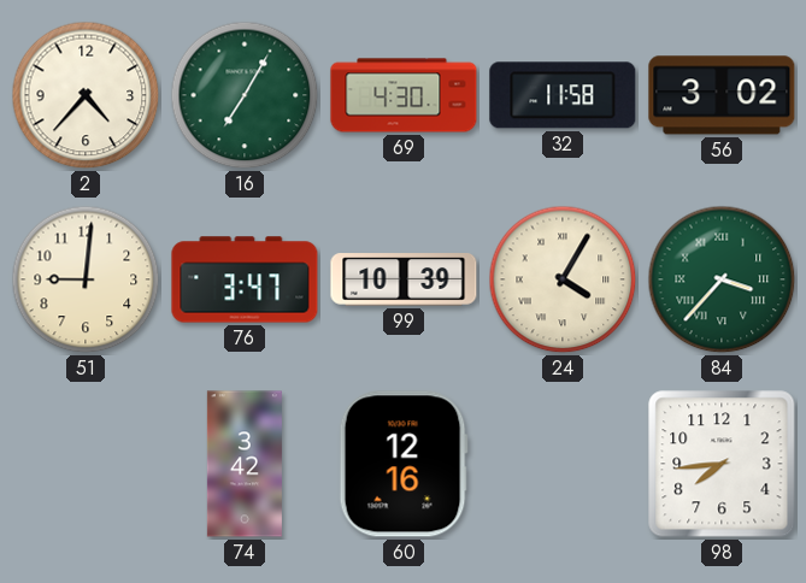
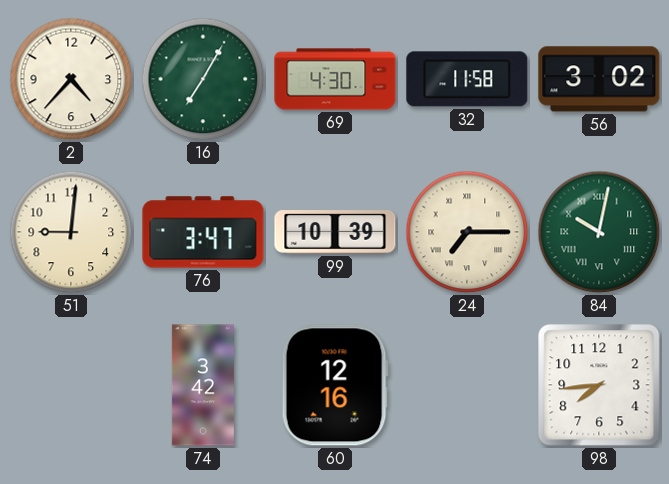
24: 4:05 -> 7:15 (467, 232)
84: 3:37 -> 10:02 (599, 232)
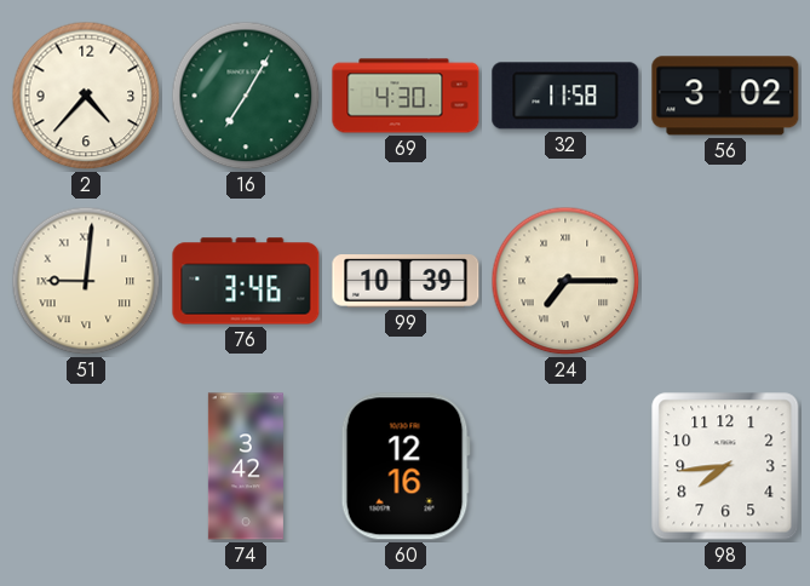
51 numerals: Arabic -> Roman (86, 281)
76: 3:47 -> 3:46 (246, 281)
84: 10:02 -> none (599, 232)
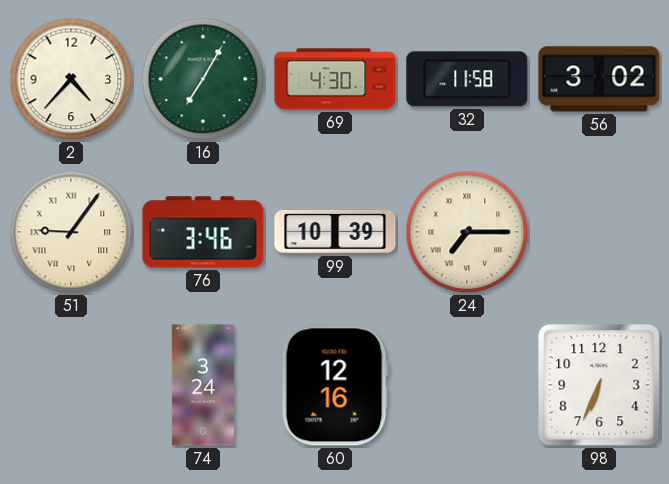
51: 9:01 -> 9:06 (71, 232)
74: 3:42 -> 3:24 (203, 385)
98: 7:44 -> 6:34 (599, 385)
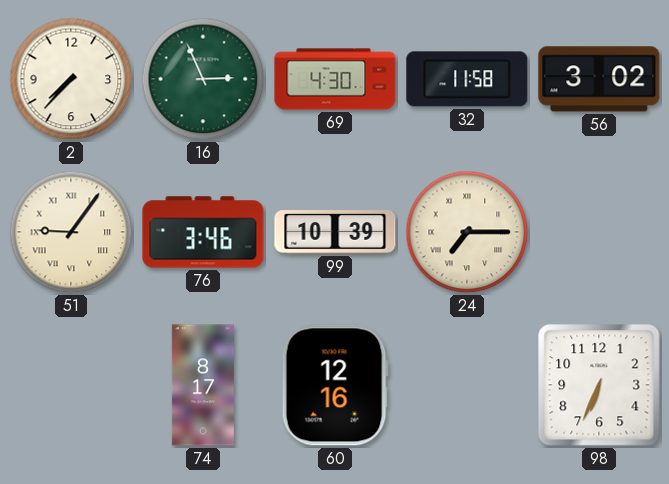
2: 4:37 -> 7:37 (71, 79)
16: 7:05 -> 2:56 (203, 79)
74: 3:24 -> 8:17 (203, 385)
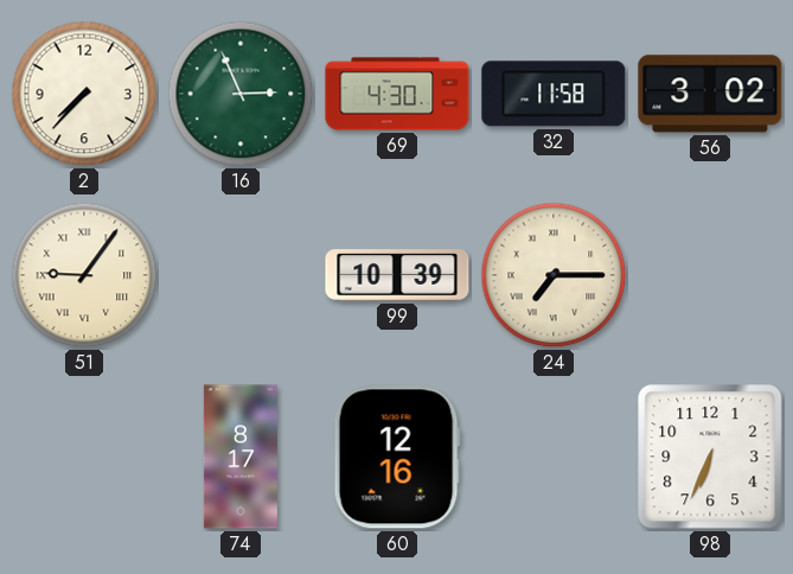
76: 3:46 -> none (203, 232)
